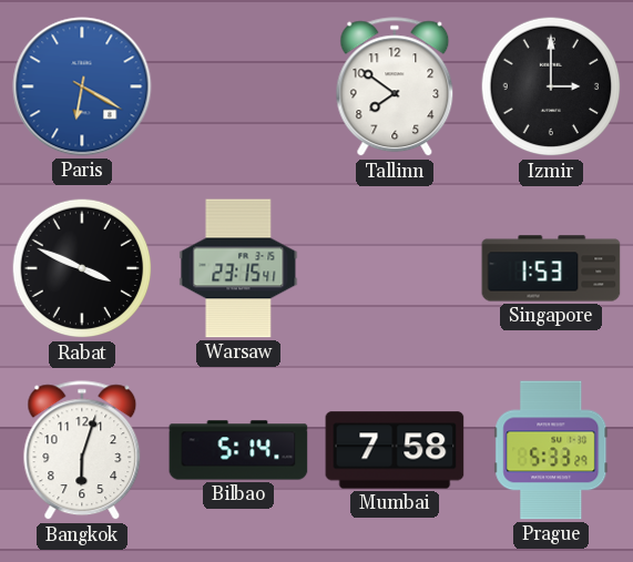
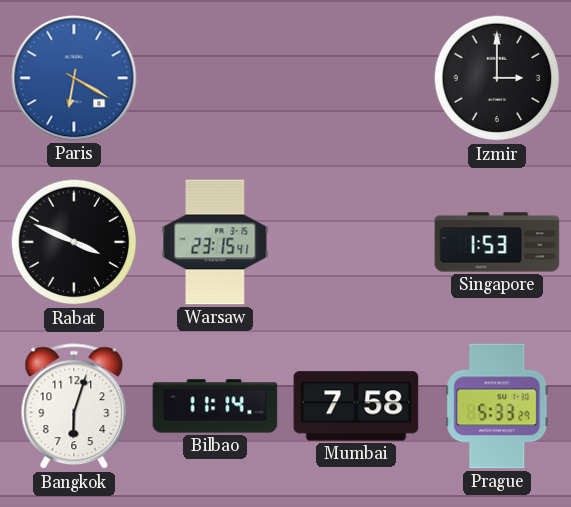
Tallinn: 7:51 -> none (395, 88)
Bilbao: 5:14 -> 11:14 (215, 406)
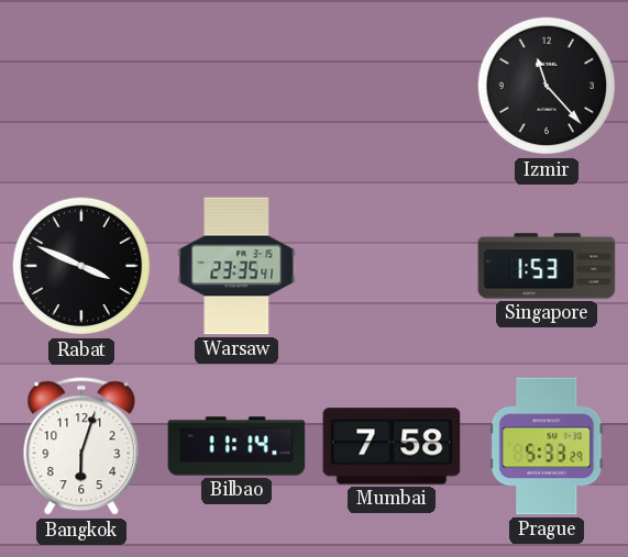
Paris: 6:20 -> none (74, 78)
Izmir: 3:00 -> 11:23 (547, 86)
Warsaw: 23:15 -> 23:35 (236, 266)
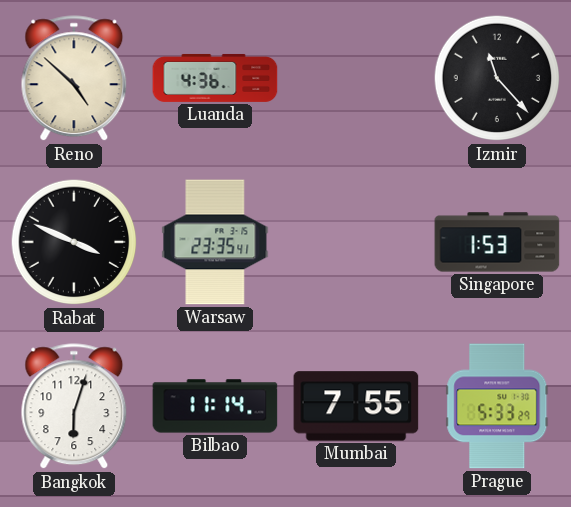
Reno: none -> 4:52 (74, 79)
Luanda: none -> 4:36 (215, 78)
Mumbai: 7:58 -> 7:55 (356, 406)
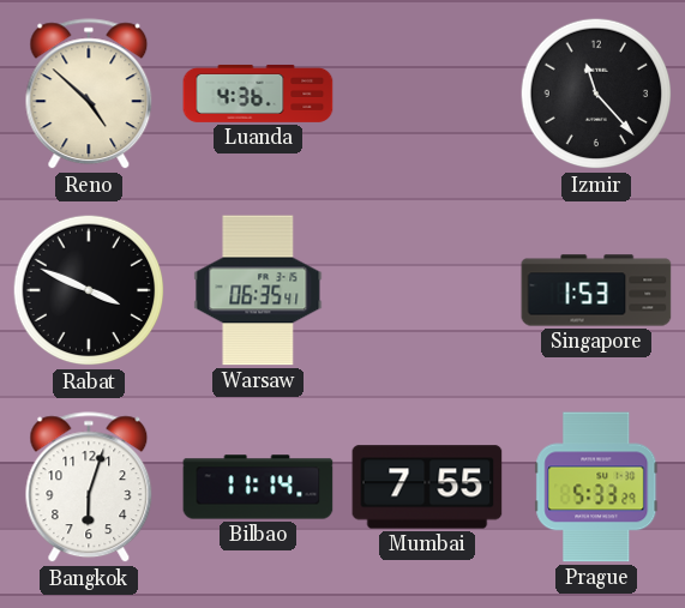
Warsaw: 23:35 -> 06:35 (258, 290)
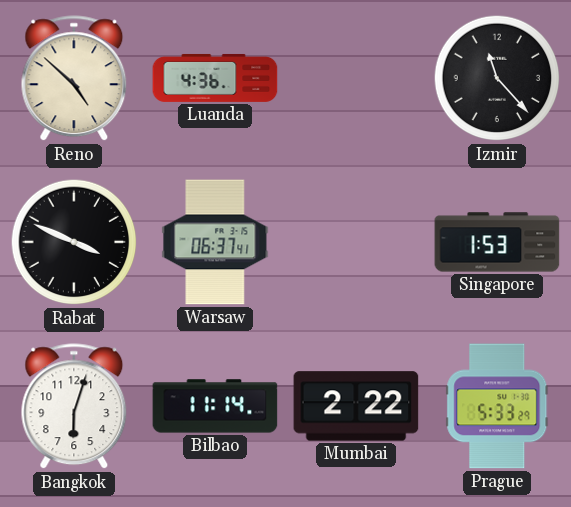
Warsaw: 06:35 -> 06:37 (215, 242)
Mumbai: 7:55 -> 2:22 (356, 406)
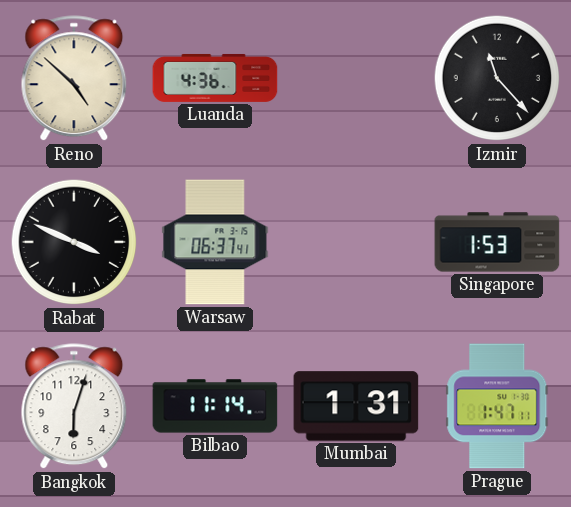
Mumbai: 2:22 -> 1:31 (356, 406)
Prague: 5:33 -> 1:47 (497, 406)
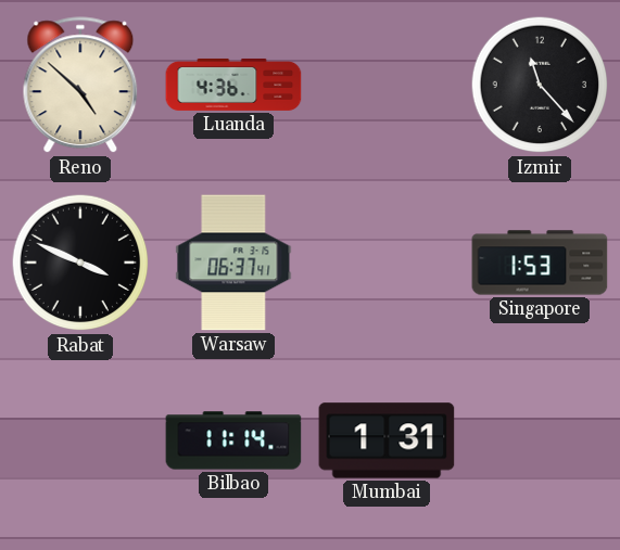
Bangkok: 6:03 -> none (74, 407)
Prague: 1:47 -> none (497, 406)
